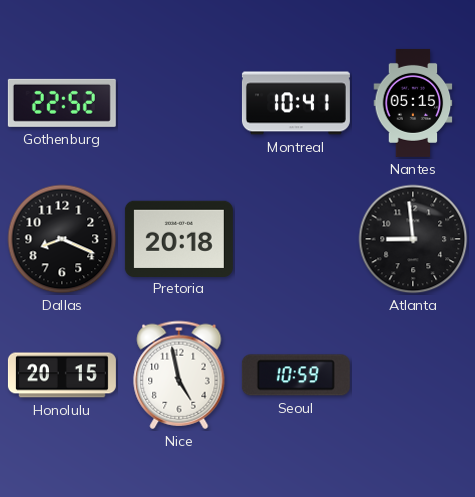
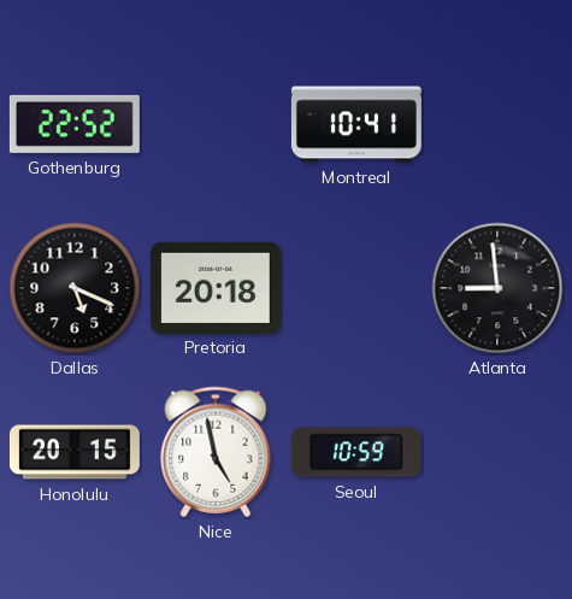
Nantes: 05:15 -> none (413, 103)
Dallas: 8:19 -> 5:19 (75, 288)
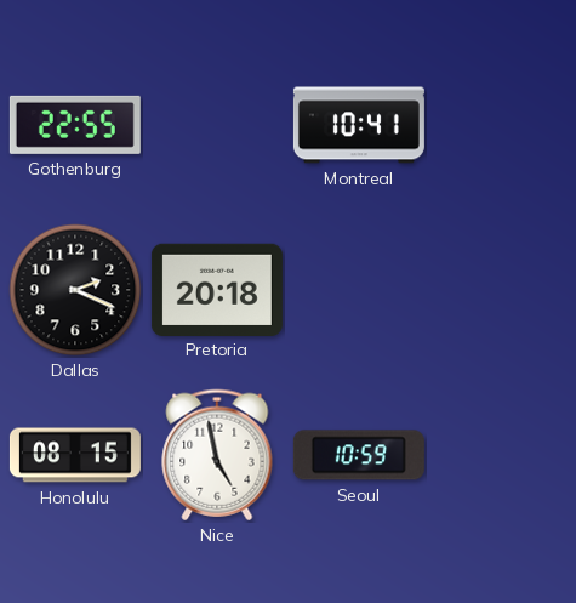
Gothenburg: 22:52 -> 22:55 (75, 125)
Dallas: 5:19 -> 2:19 (75, 290)
Atlanta: 8:59 -> none (497, 288)
Honolulu: 20:15 -> 08:15 (75, 455)
